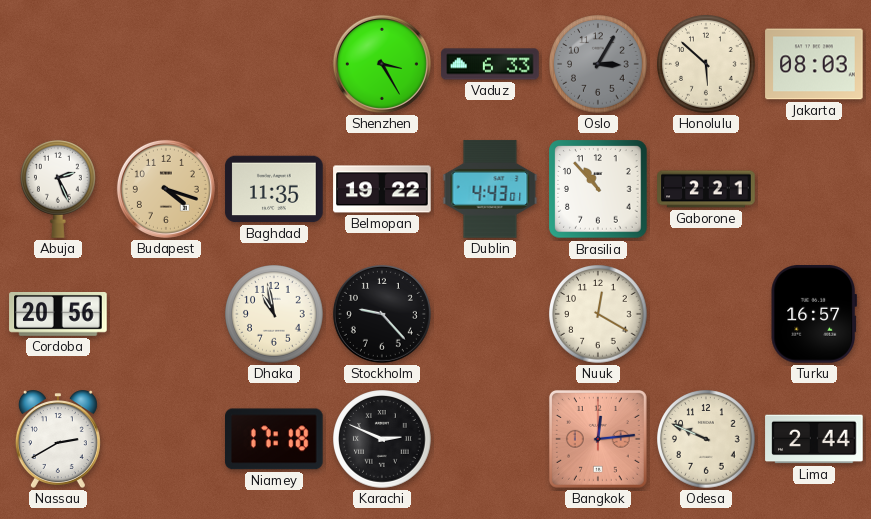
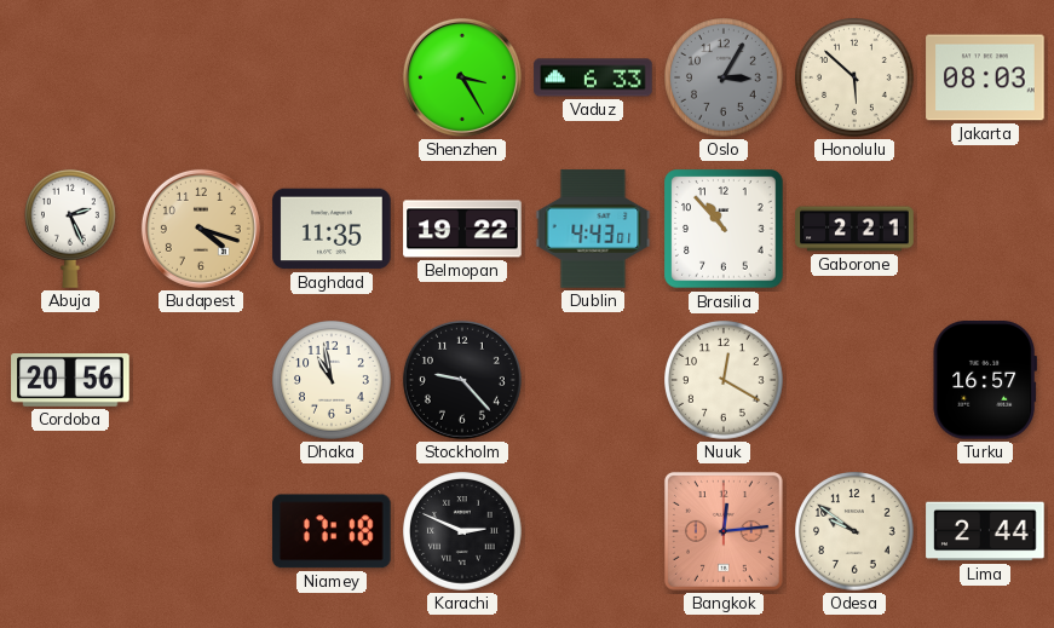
Nassau: 2:40 -> none (58, 439)
Odesa: 9:49 -> 9:51 (854, 531)
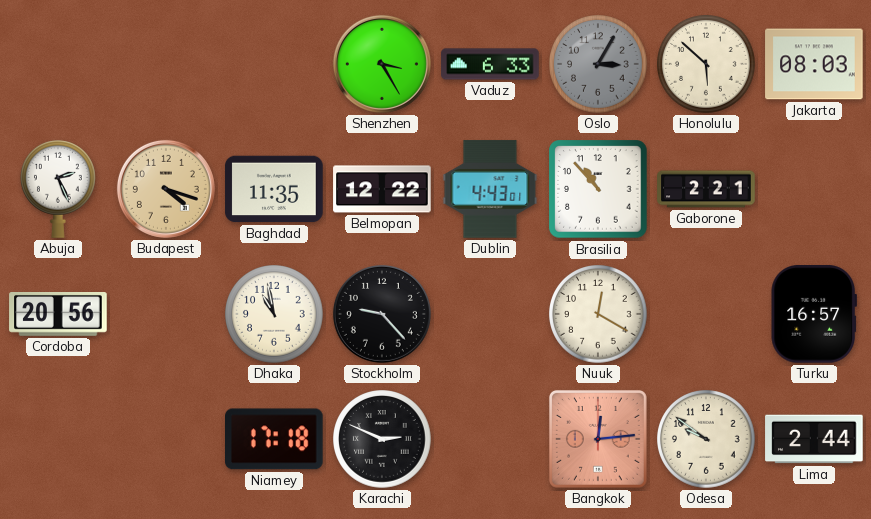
Belmopan: 19:22 -> 12:22 (382, 189)
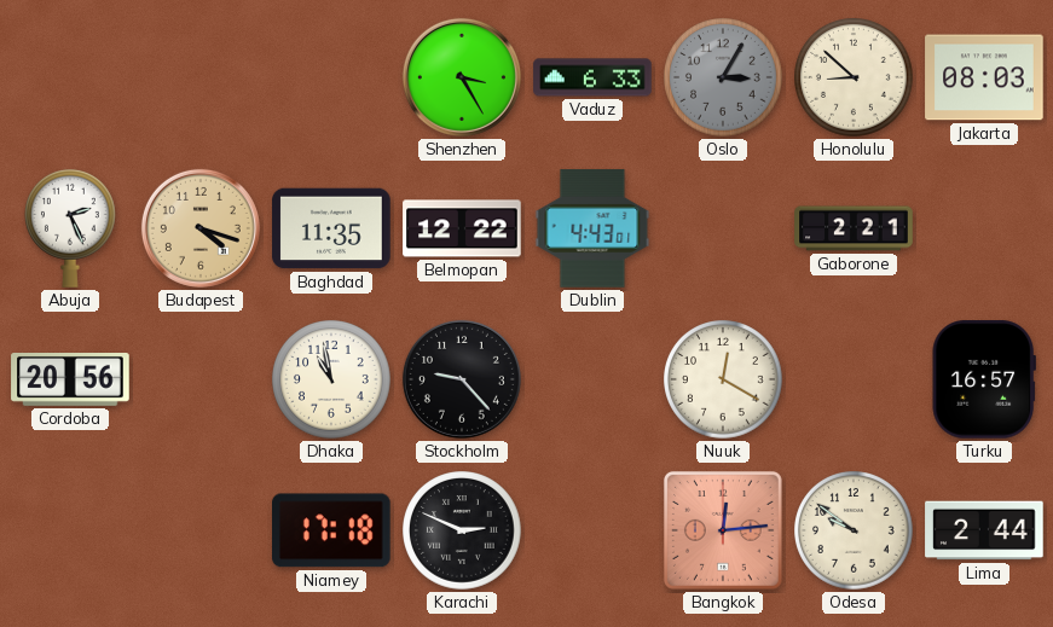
Honolulu: 5:52 -> 8:52 (854, 77)
Brasilia: 10:53 -> none (598, 189)
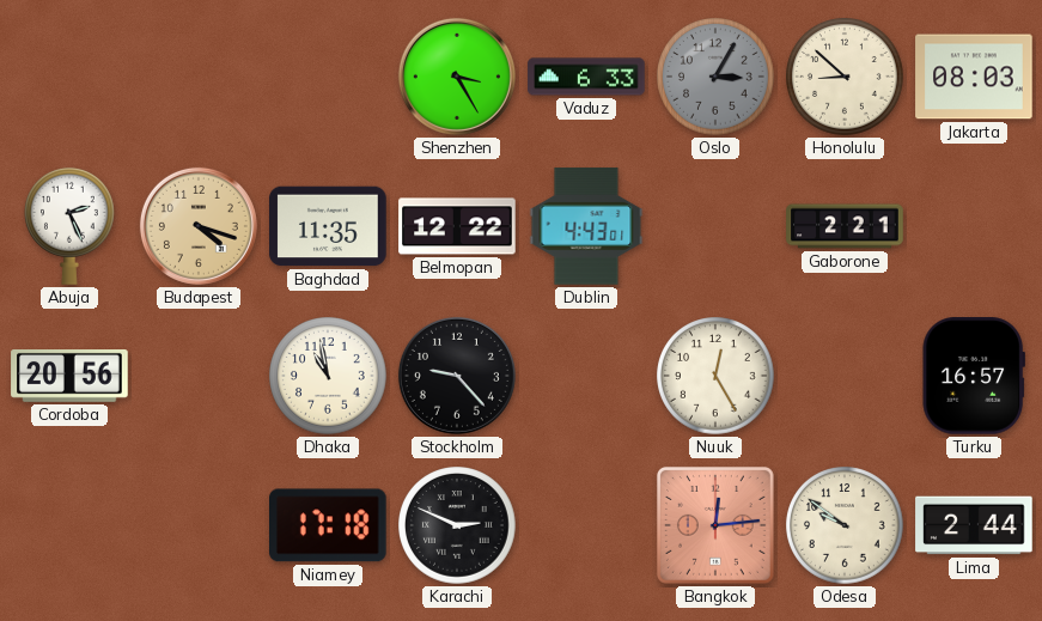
Nuuk: 12:20 -> 12:25 (715, 376)
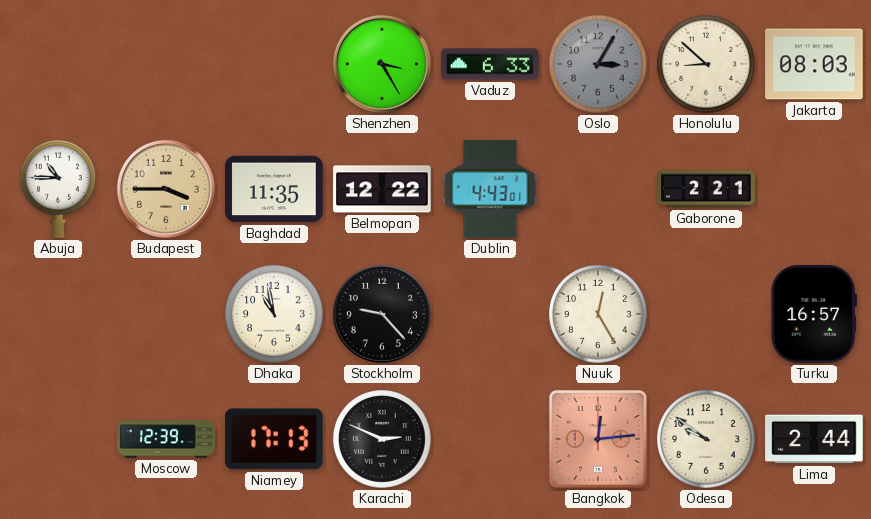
Abuja: 2:26 -> 10:45 (59, 189)
Budapest: 4:18 -> 3:45 (166, 189)
Cordoba: 20:56 -> none (69, 377)
Moscow: none -> 12:39 (166, 439)
Niamey: 17:18 -> 17:13 (275, 439)
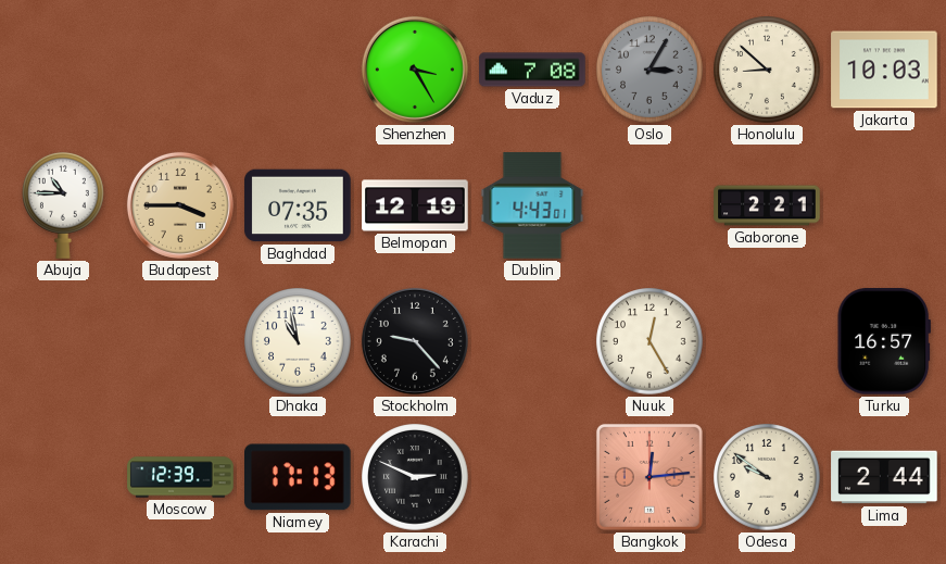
Vaduz: 6:33 -> 7:08 (532, 70)
Jakarta: 08:03 -> 10:03 (884, 70)
Baghdad: 11:35 -> 07:35 (298, 205)
Belmopan: 12:22 -> 12:19 (415, 205)
